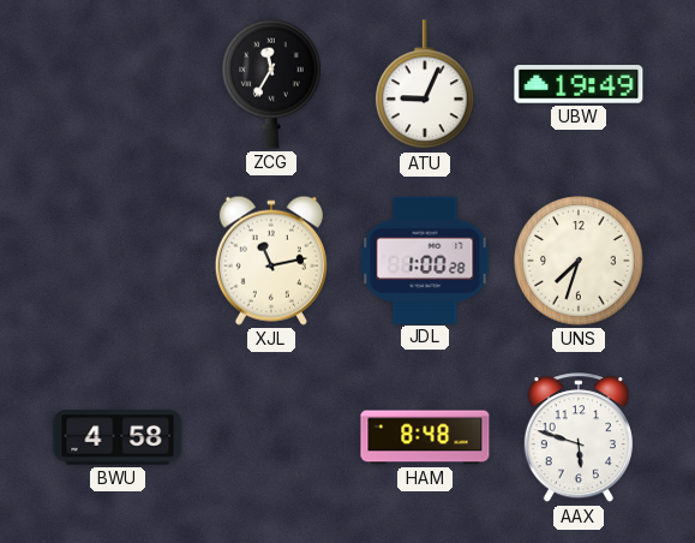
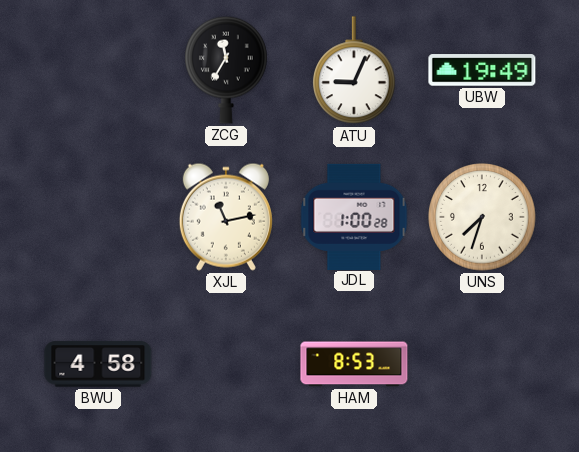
HAM: 8:48 -> 8:53 (354, 364)
AAX: 5:48 -> none (579, 438)
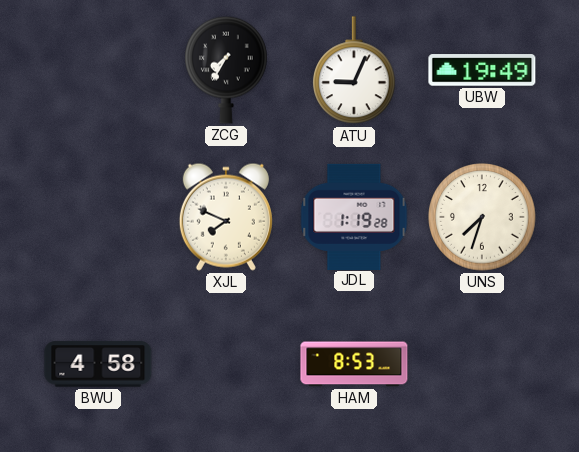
ZCG: 11:35 -> 7:35 (227, 70)
XJL: 11:13 -> 7:49 (226, 217)
JDL: 1:00 -> 1:19 (354, 216)
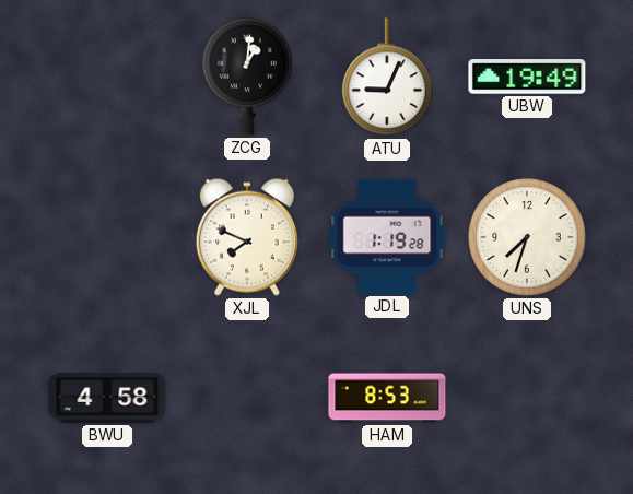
ZCG: 7:35 -> 1:01 (248, 77)
